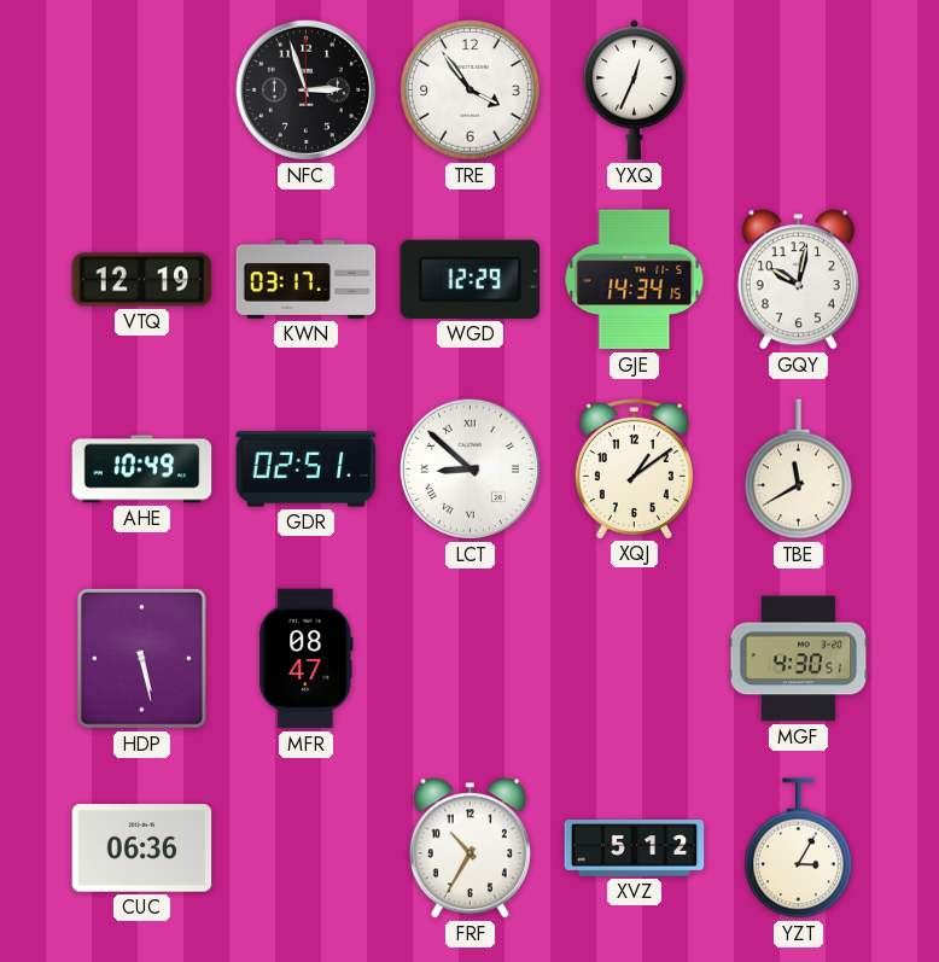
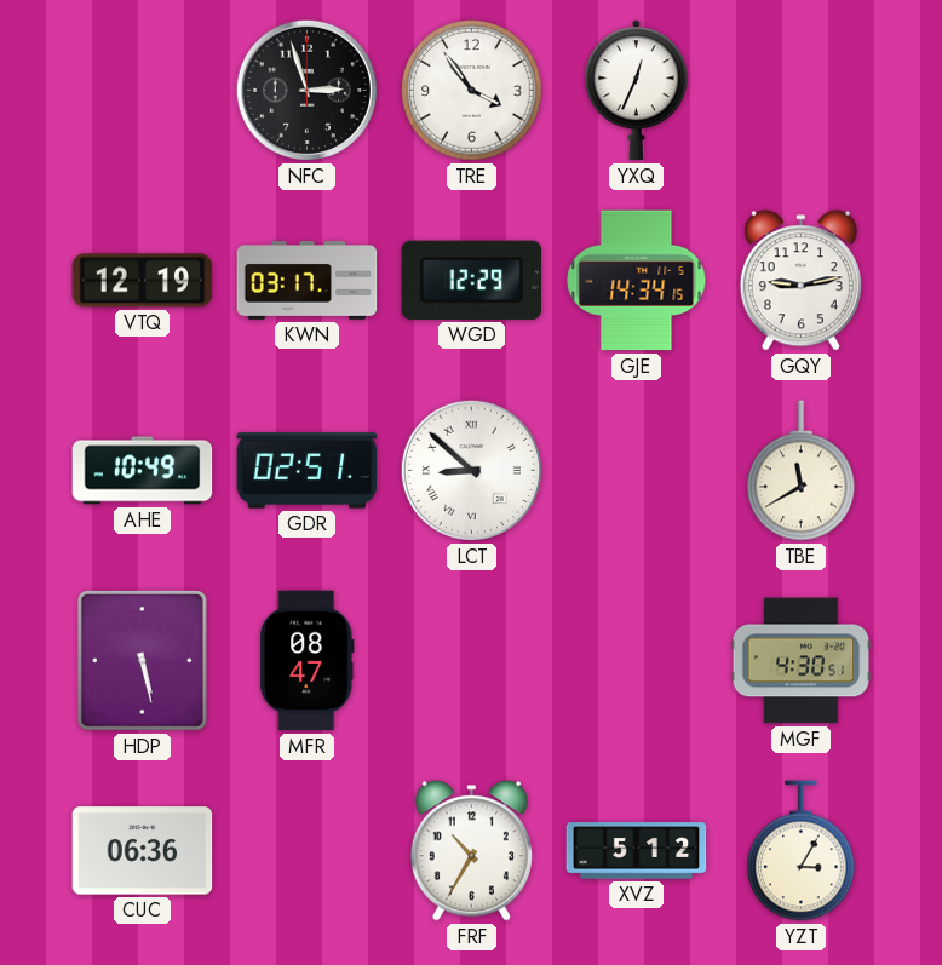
GQY: 10:02 -> 9:13 (800, 281)
XQJ: 1:09 -> none (634, 468)
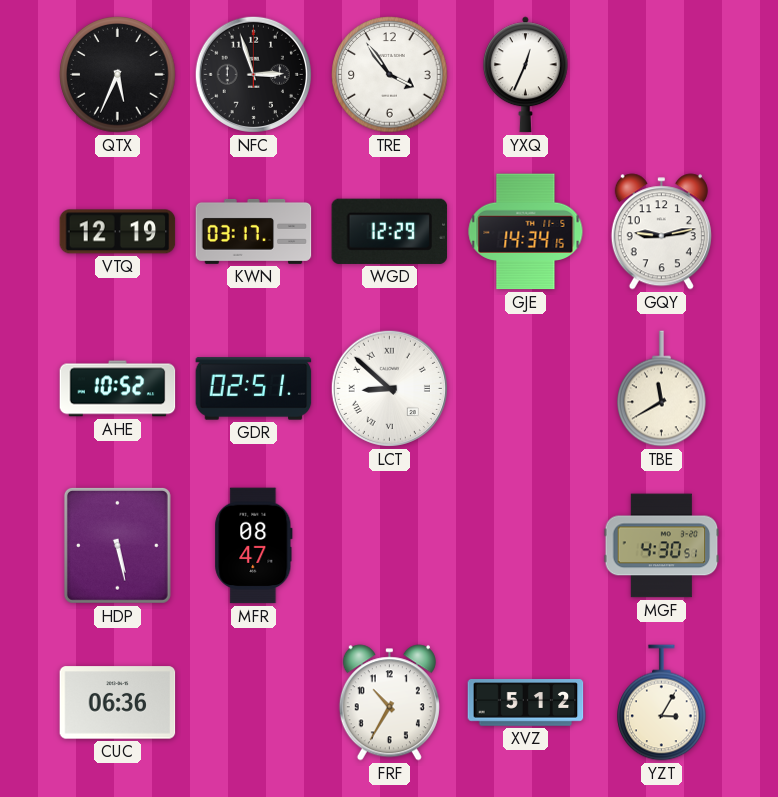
QTX: none -> 5:34 (118, 75)
AHE: 10:49 -> 10:52 (118, 389)
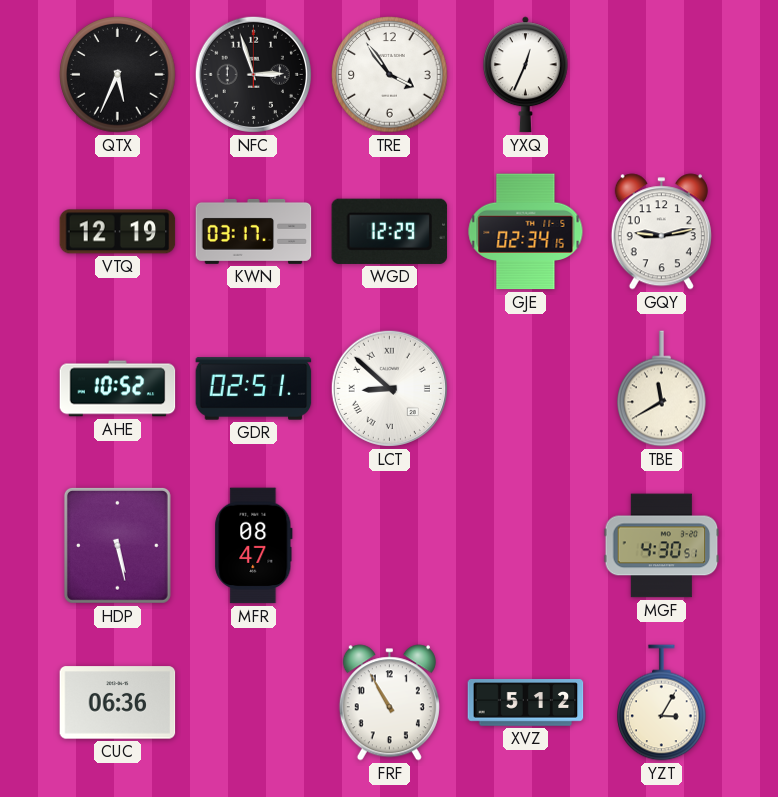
GJE: 14:34 -> 02:34 (526, 232)
FRF: 10:35 -> 10:55 (389, 703)
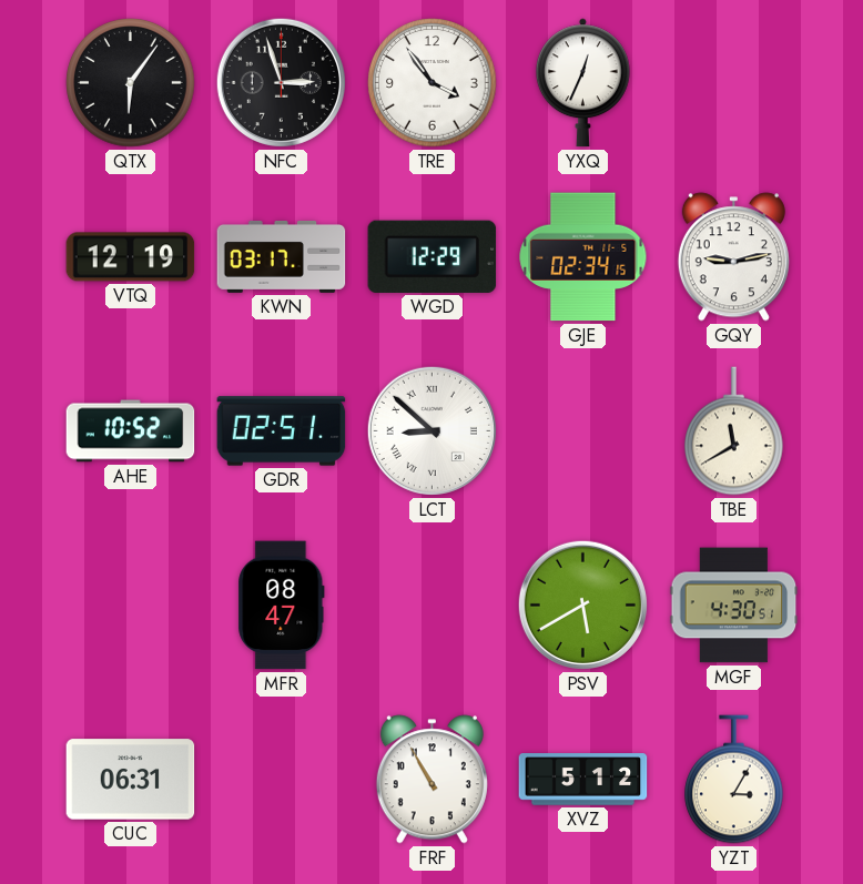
QTX: 5:34 -> 6:06 (131, 83)
HDP: 5:28 -> none (117, 545)
PSV: none -> 5:40 (582, 604)
CUC: 06:36 -> 06:31 (131, 780)
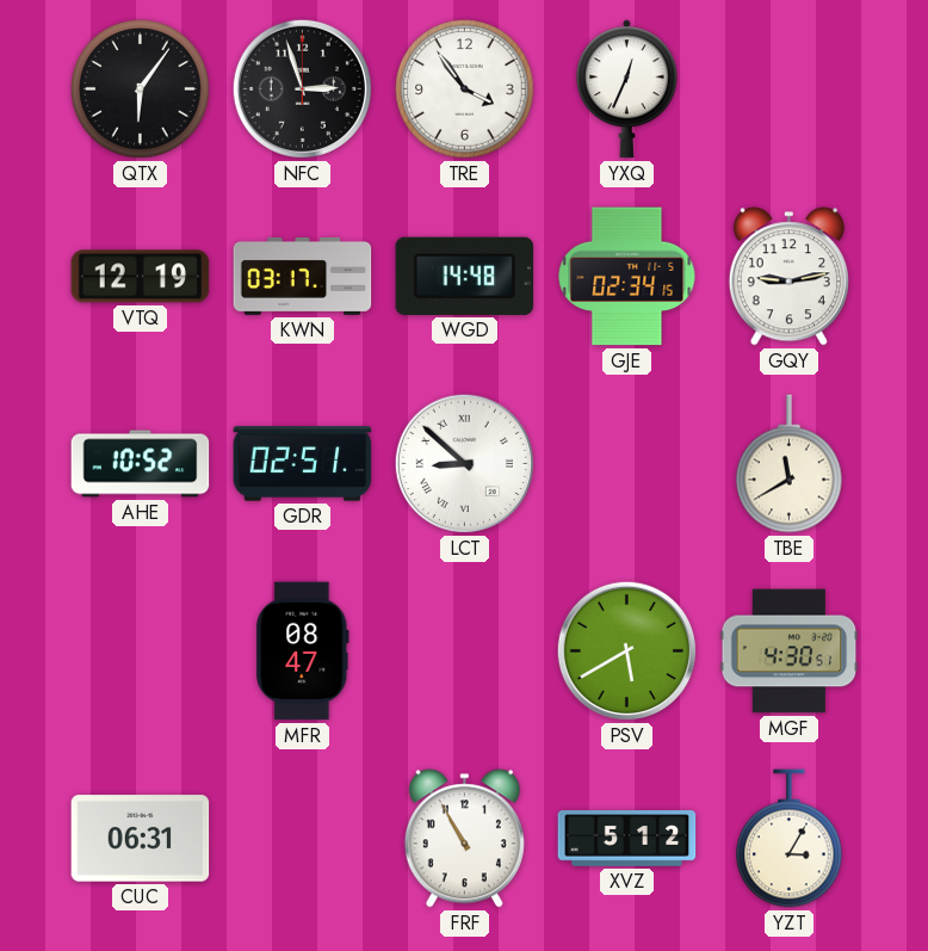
WGD: 12:29 -> 14:48 (465, 276)
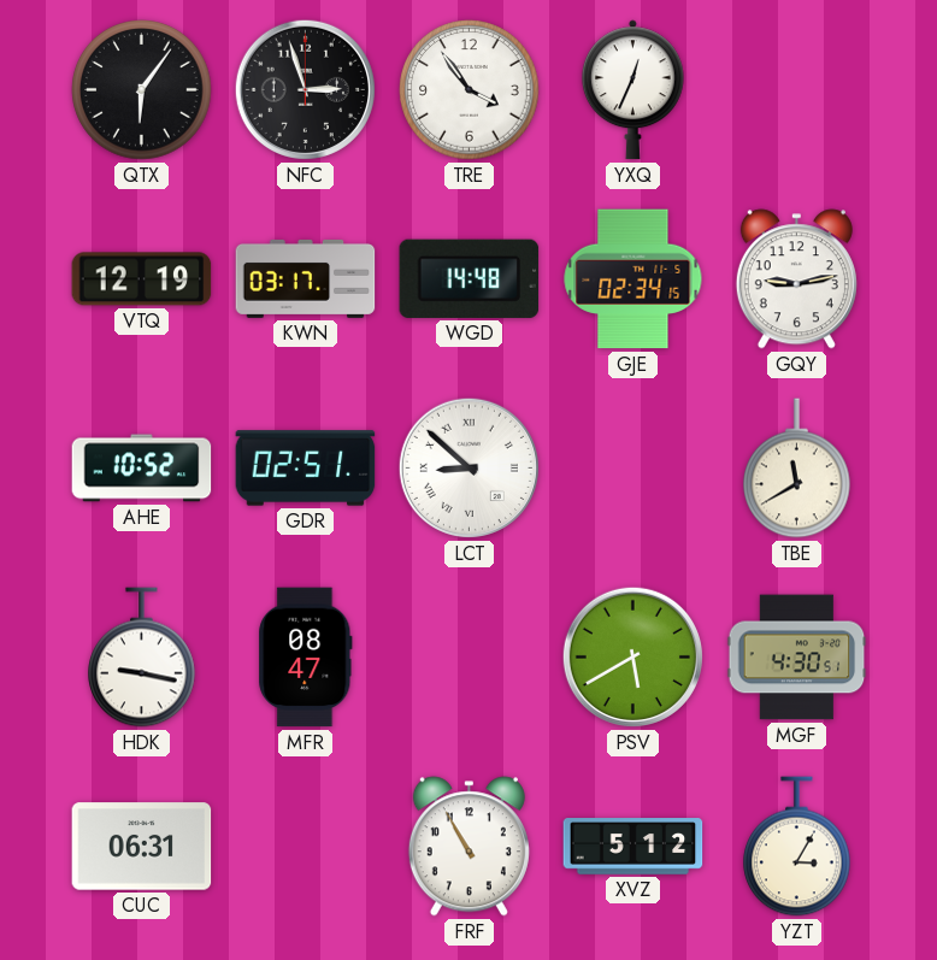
HDK: none -> 9:17 (142, 658)
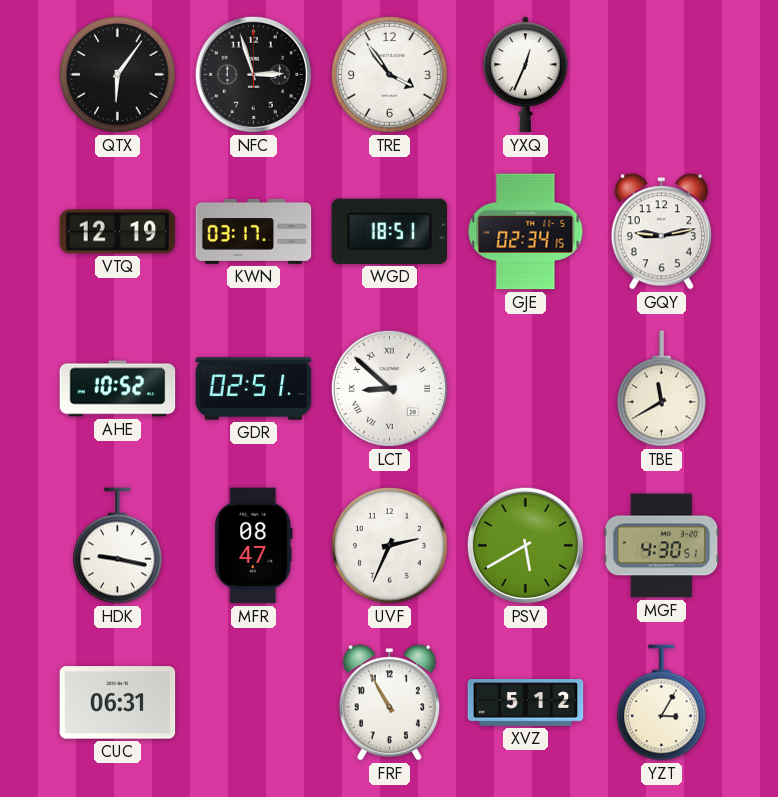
WGD: 14:48 -> 18:51 (390, 231)
UVF: none -> 2:34 (390, 546)
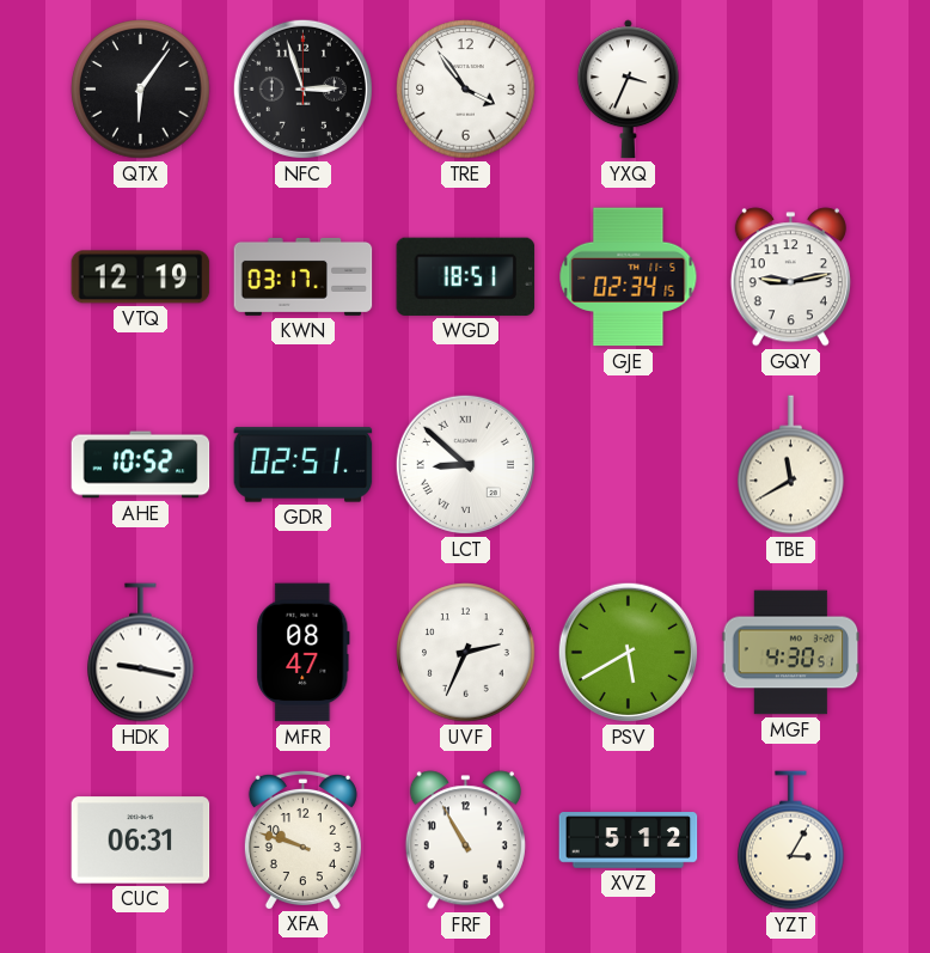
YXQ: 12:34 -> 3:34 (628, 90)
XFA: none -> 9:48 (302, 839)
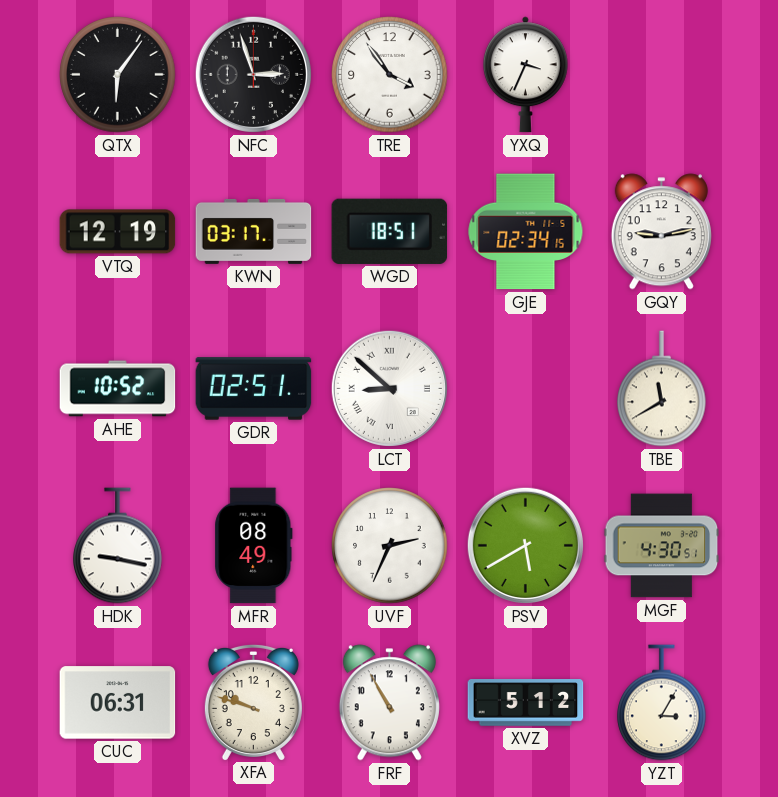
MFR: 08:47 -> 08:49 (254, 546)
